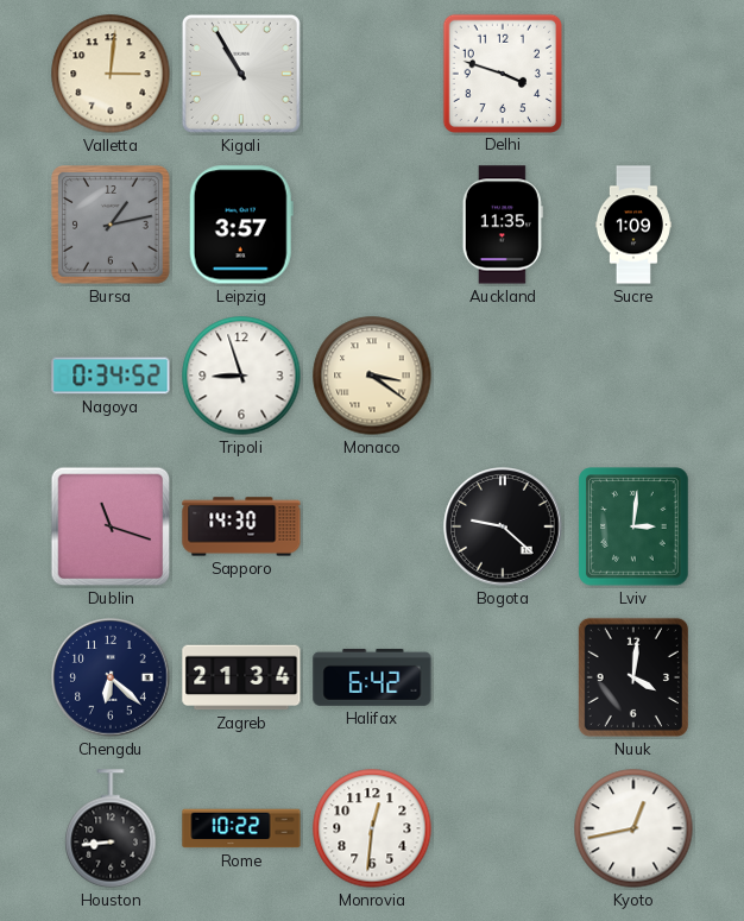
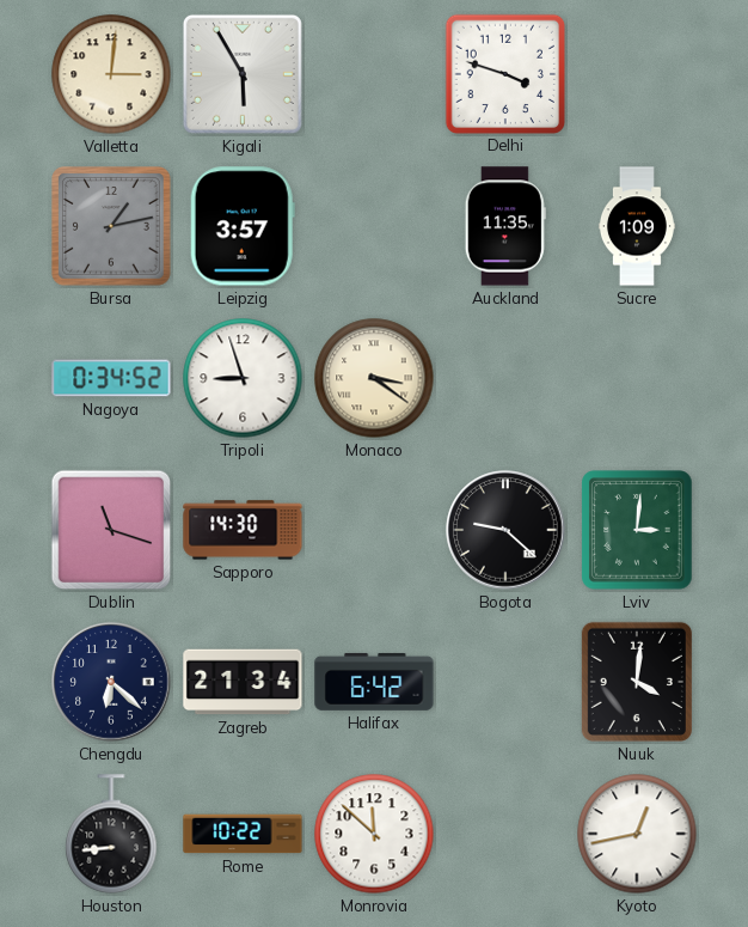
Kigali: 10:55 -> 5:55 (243, 74)
Monrovia: 12:31 -> 11:52 (374, 834)
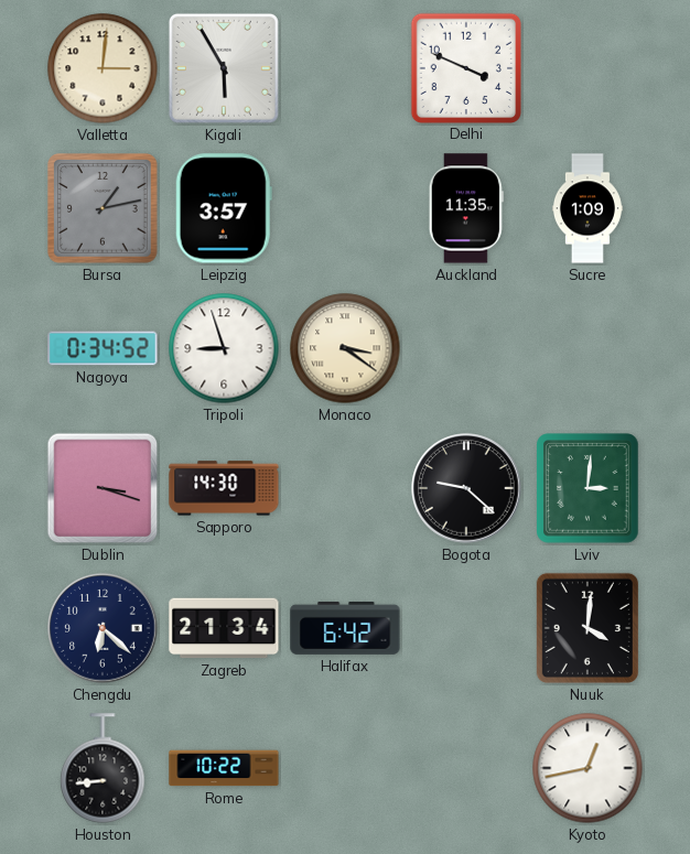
Delhi: 3:48 -> 3:49 (465, 67)
Dublin: 11:18 -> 3:18 (103, 488)
Monrovia: 11:52 -> none (374, 834)
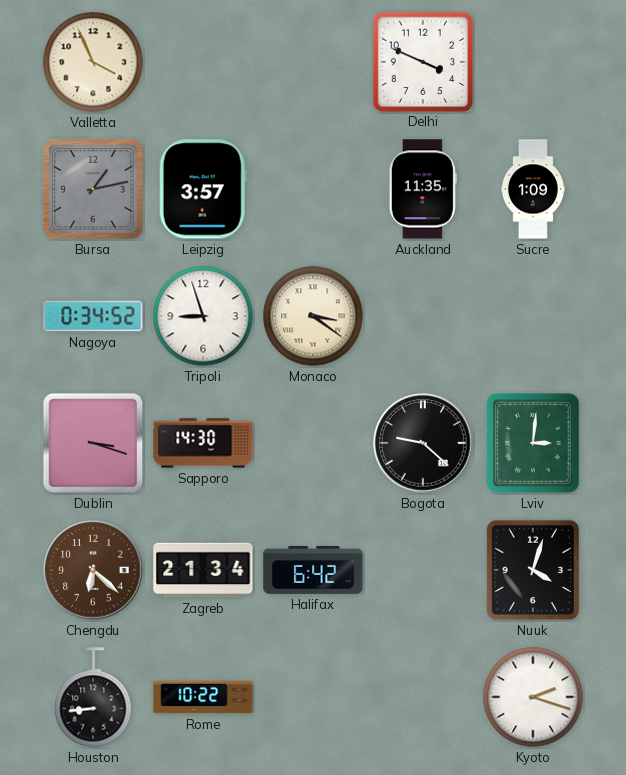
Valletta: 3:01 -> 3:56 (93, 62)
Kigali: 5:55 -> none (224, 68)
Chengdu dial: navy -> brown (93, 570)
Nuuk: 4:01 -> 4:03 (533, 570)
Kyoto: 12:43 -> 2:18 (533, 697)
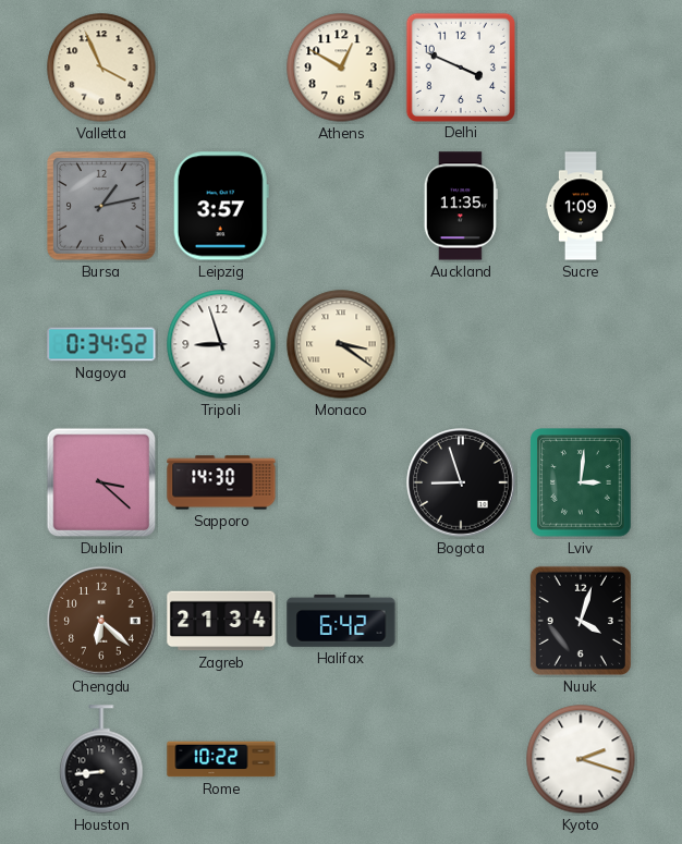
Athens: none -> 12:50 (341, 68)
Dublin: 3:18 -> 3:22 (101, 482)
Bogota: 9:22 -> 8:57 (461, 482)
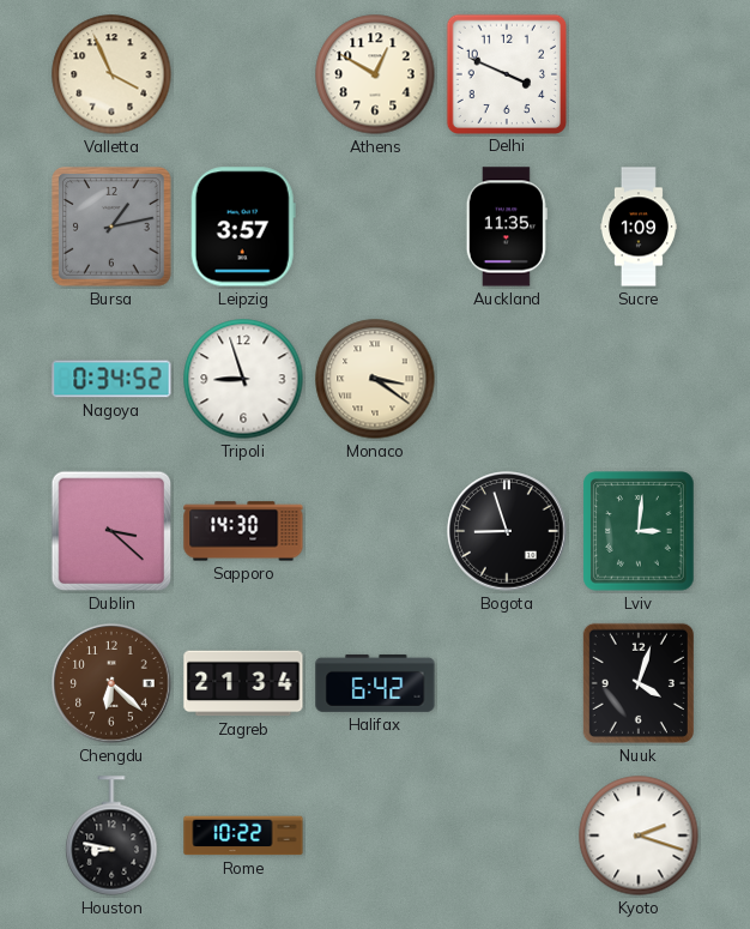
Houston: 8:44 -> 8:47 (111, 836)
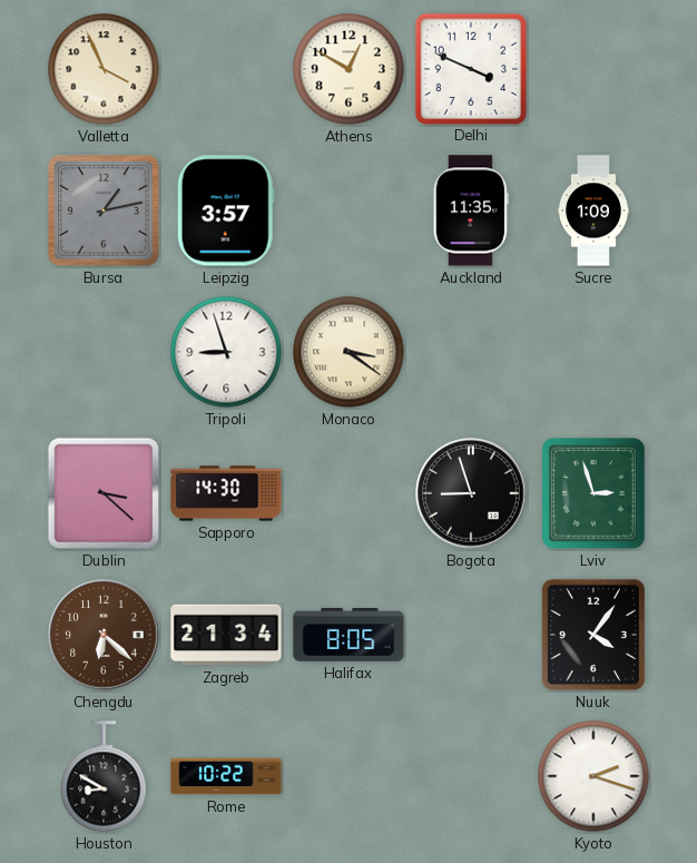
Nagoya: 0:34 -> none (111, 379)
Lviv: 3:01 -> 2:57 (593, 493)
Halifax: 6:42 -> 8:05 (348, 635)
Nuuk: 4:03 -> 4:06 (593, 635)
Houston: 8:47 -> 8:50 (104, 776)
